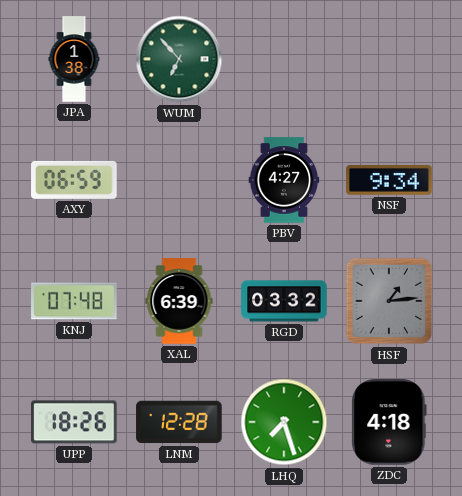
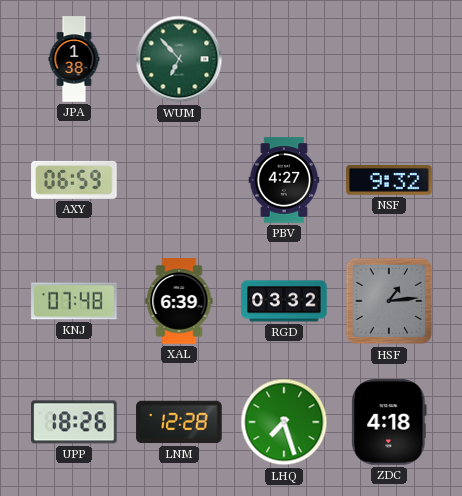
NSF: 9:34 -> 9:32 (389, 180)
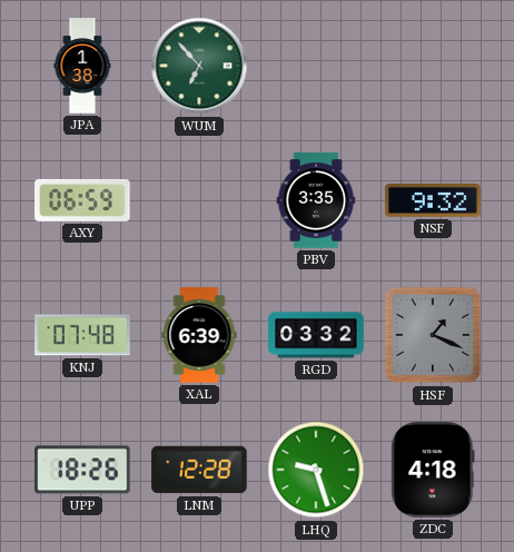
PBV: 4:27 -> 3:35 (316, 200)
HSF: 1:14 -> 1:19 (433, 335)
LHQ: 7:27 -> 9:27 (316, 470)
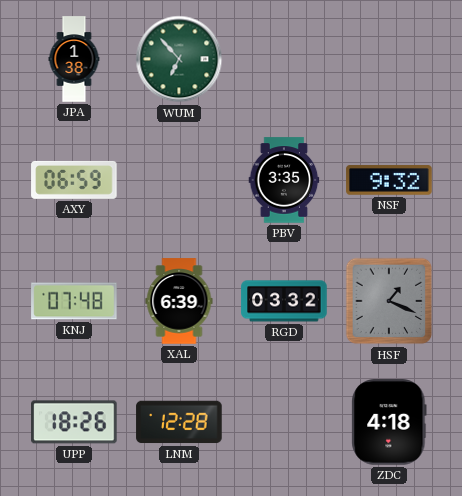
LHQ: 9:27 -> none (316, 470)
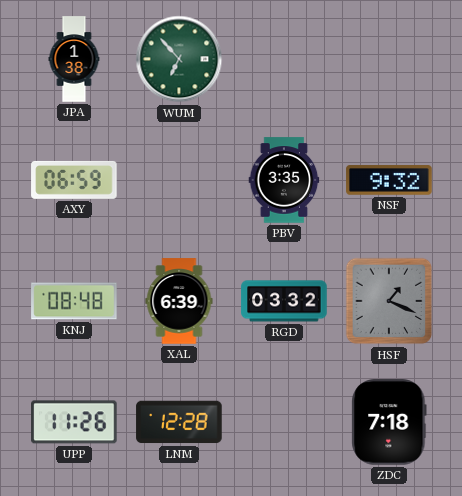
KNJ: 07:48 -> 08:48 (74, 301)
UPP: 18:26 -> 11:26 (74, 422)
ZDC: 4:18 -> 7:18 (389, 422)
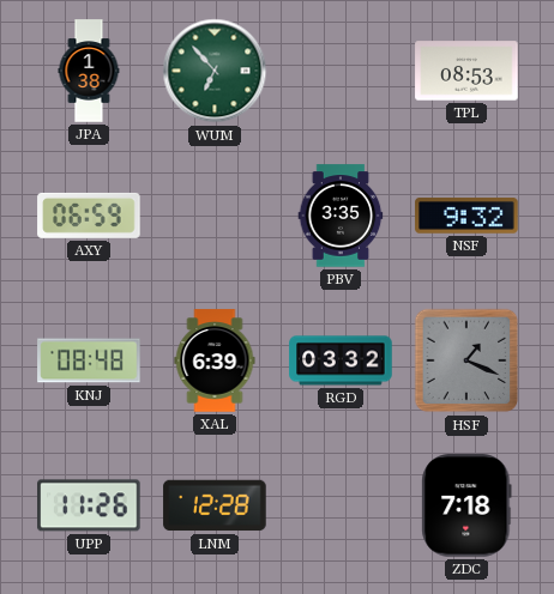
TPL: none -> 08:53 (466, 71)
